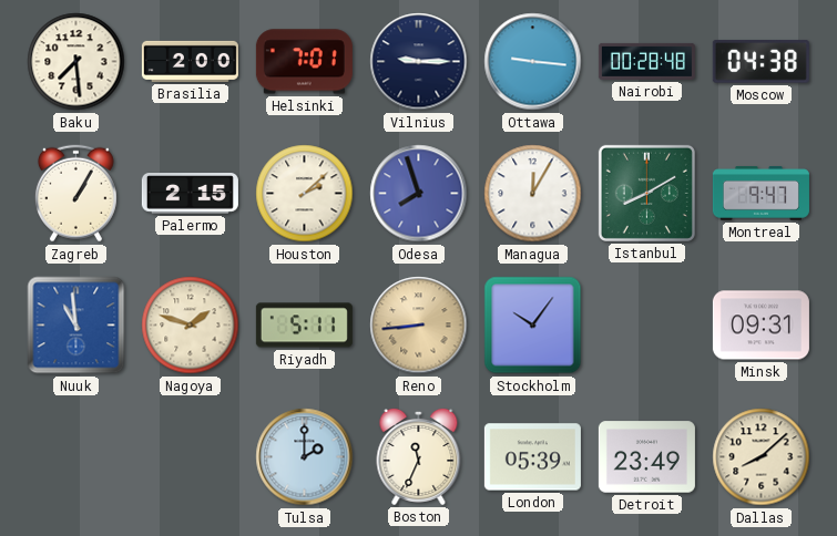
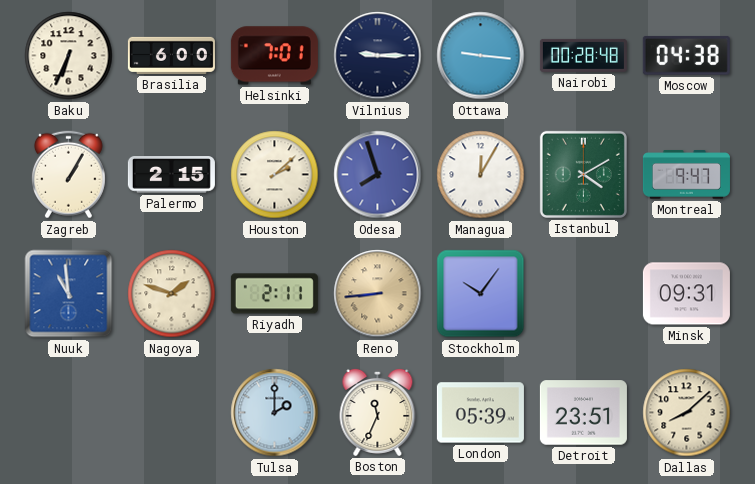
Baku: 7:29 -> 6:34 (69, 56)
Brasilia: 2:00 -> 6:00 (171, 55)
Istanbul: 8:10 -> 4:10 (583, 174)
Riyadh: 5:11 -> 2:11 (274, 294)
Detroit: 23:49 -> 23:51 (583, 413)
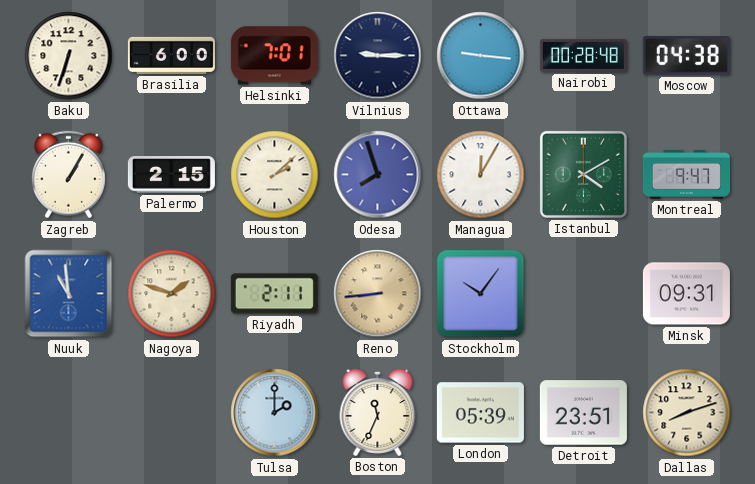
Baku: 6:34 -> 6:33 (69, 56)
Dallas: 8:08 -> 8:12 (687, 413)
